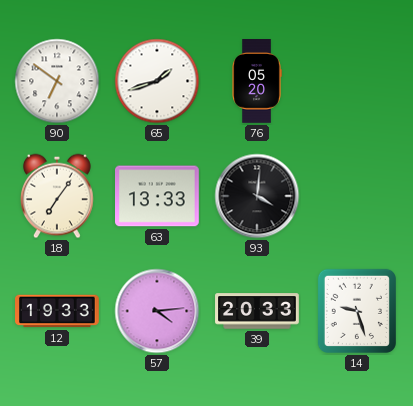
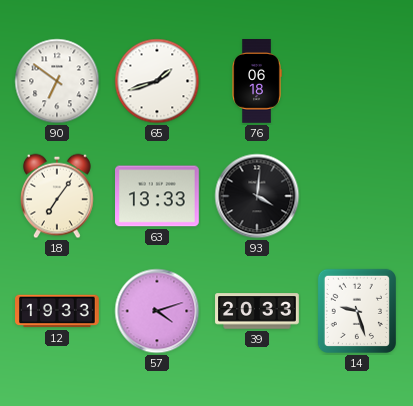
76: 05:20 -> 06:18 (257, 82)
57: 4:14 -> 4:12 (157, 311)
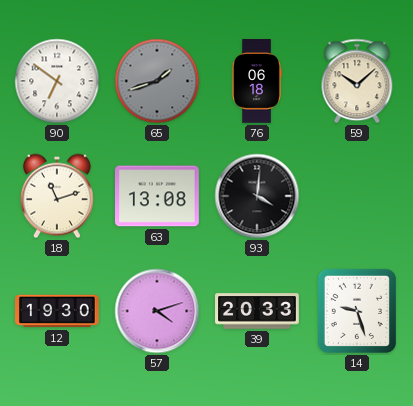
65 dial: white -> grey (157, 81)
59: none -> 10:08 (357, 81)
18: 7:06 -> 11:12 (57, 196)
63: 13:33 -> 13:08 (158, 196)
12: 19:33 -> 19:30 (58, 311)
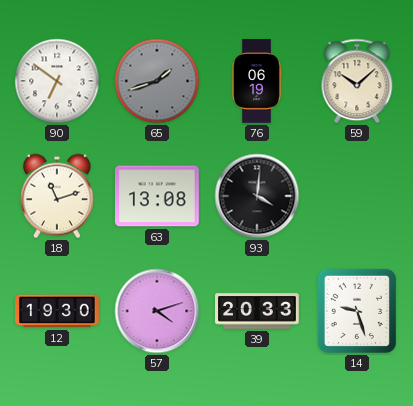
76: 06:18 -> 06:19 (257, 82)
